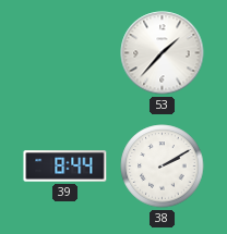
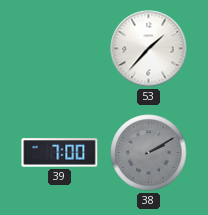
39: 8:44 -> 7:00 (60, 153)
38 dial: white -> grey (149, 153)
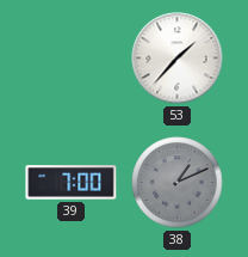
38: 2:10 -> 1:11 (178, 183)
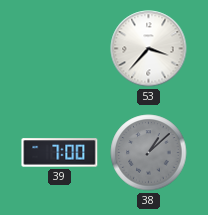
53: 1:37 -> 3:37 (149, 49)
38: 1:11 -> 1:08 (149, 153)
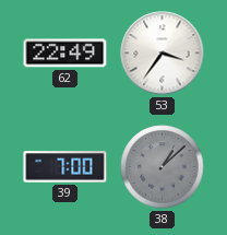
62: none -> 22:49 (65, 54)
53: 3:37 -> 3:36 (163, 54)
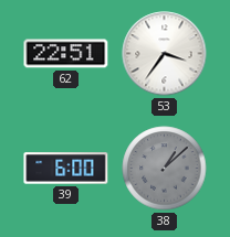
62: 22:49 -> 22:51 (66, 54)
39: 7:00 -> 6:00 (66, 169)
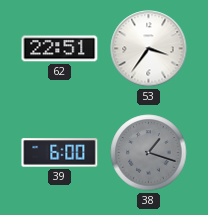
38: 1:08 -> 1:18 (149, 153)
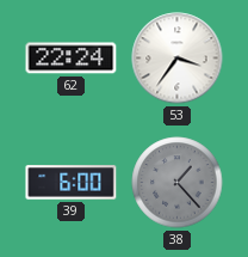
62: 22:51 -> 22:24 (72, 59)
38: 1:18 -> 1:23 (178, 183)
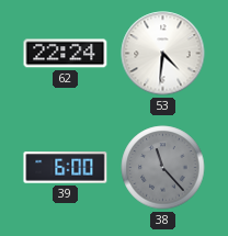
53: 3:36 -> 4:31 (163, 54)
38: 1:23 -> 11:23 (163, 168)
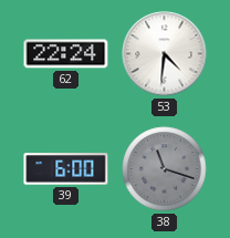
38: 11:23 -> 11:18 (165, 169)
